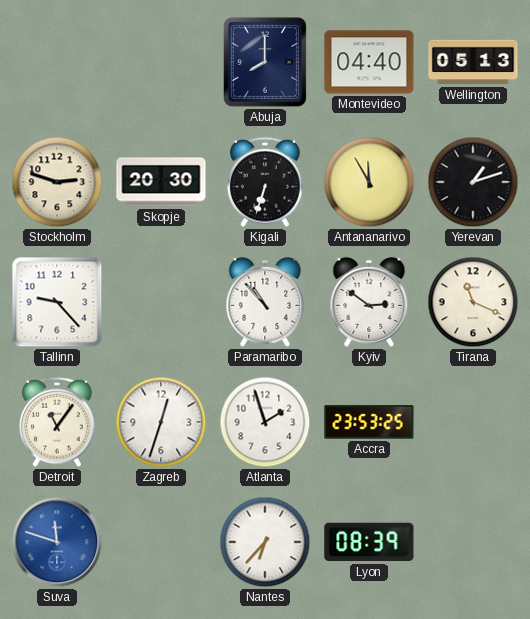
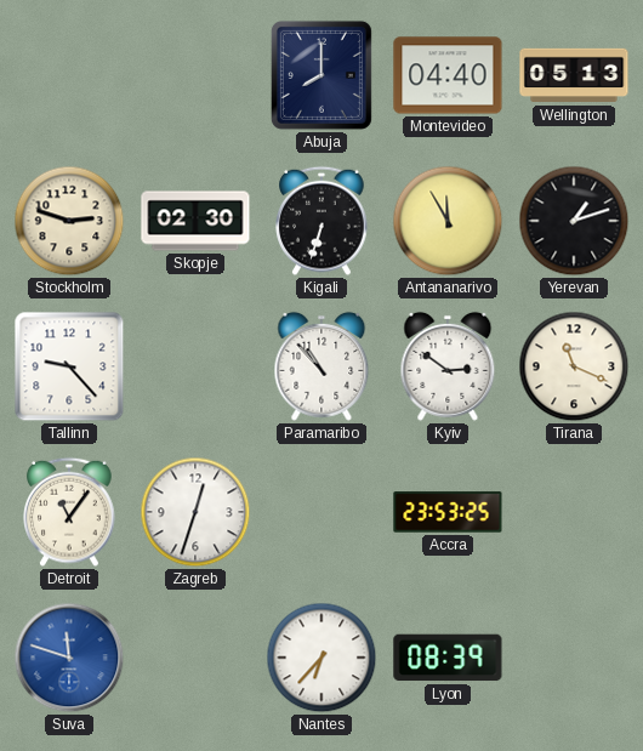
Skopje: 20:30 -> 02:30 (195, 221)
Atlanta: 1:57 -> none (265, 422)
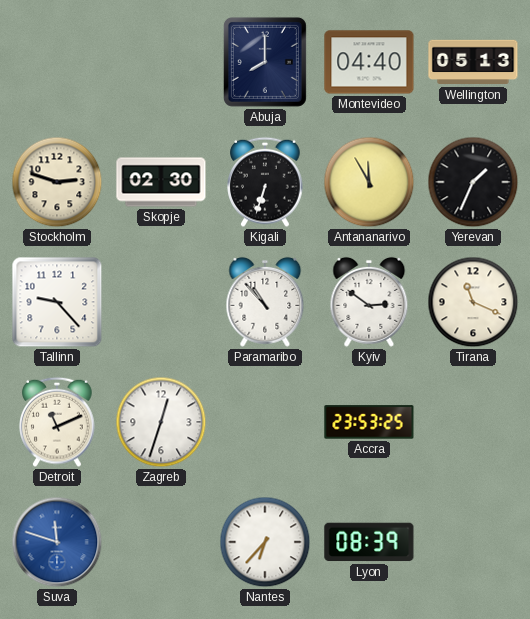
Yerevan: 1:12 -> 1:34 (473, 182)
Detroit: 11:06 -> 11:11 (57, 422)
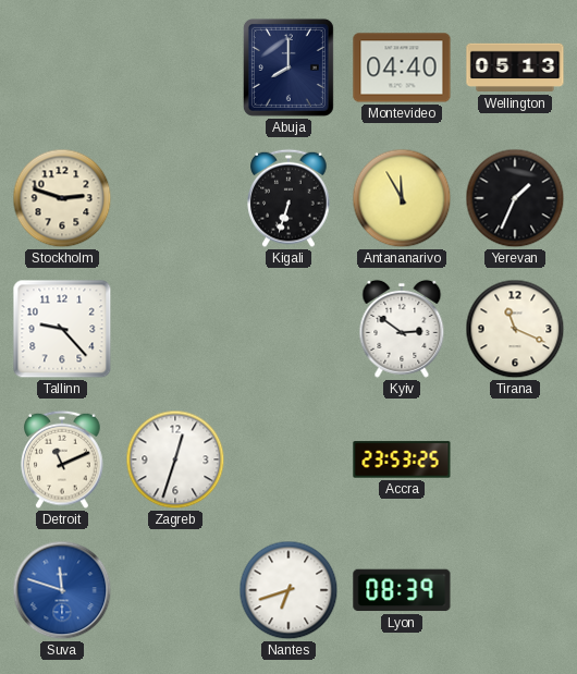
Skopje: 02:30 -> none (161, 182)
Paramaribo: 10:53 -> none (265, 302)
Nantes: 6:37 -> 6:42 (288, 590)
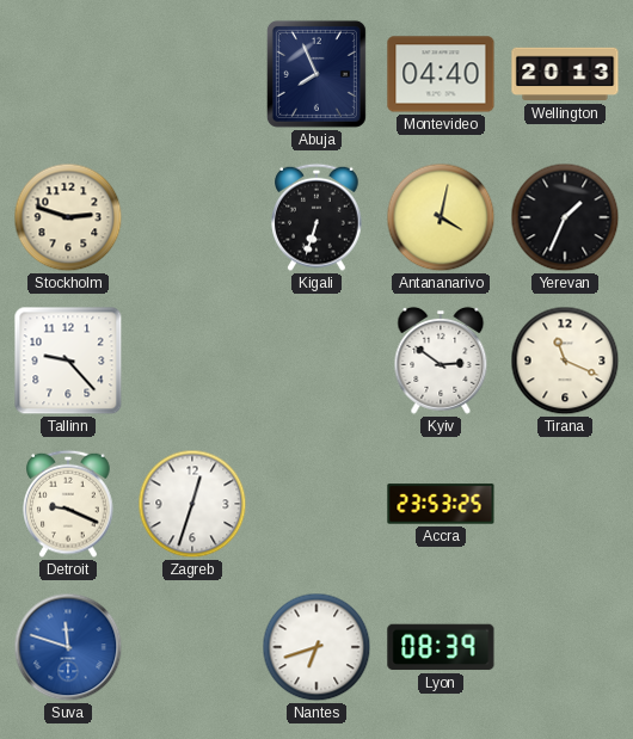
Abuja: 8:00 -> 7:56 (316, 74)
Wellington: 05:13 -> 20:13 (565, 74)
Antananarivo: 11:55 -> 4:02 (441, 217)
Detroit: 11:11 -> 9:19 (68, 504)
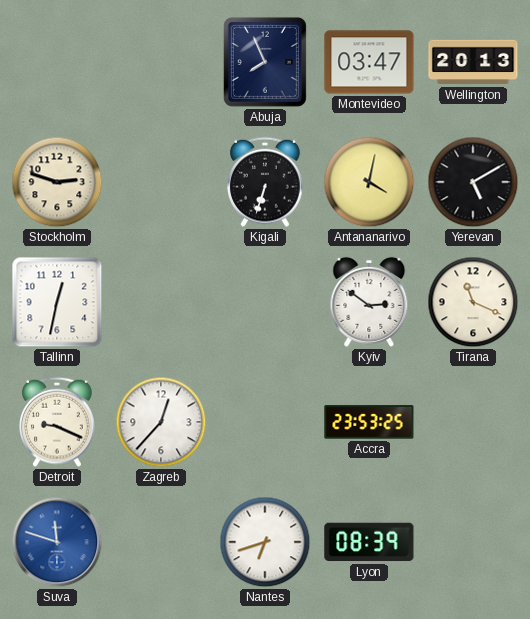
Montevideo: 04:40 -> 03:47 (369, 62)
Yerevan: 1:34 -> 5:10 (473, 182)
Tallinn: 9:23 -> 12:32 (57, 302)
Zagreb: 12:33 -> 12:37 (161, 422)
